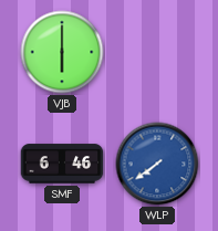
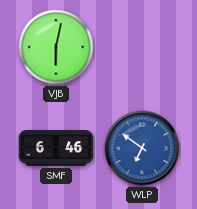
VJB: 6:00 -> 6:02 (56, 47)
WLP: 7:39 -> 6:51 (142, 148)
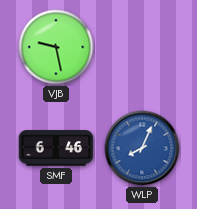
VJB: 6:02 -> 9:28 (56, 47)
WLP: 6:51 -> 8:04 (142, 148)
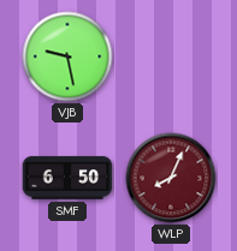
SMF: 6:46 -> 6:50 (67, 178)
WLP dial: blue -> burgundy (171, 178)
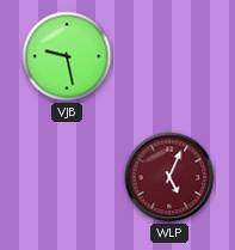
SMF: 6:50 -> none (67, 178)
WLP: 8:04 -> 5:04 (169, 177)
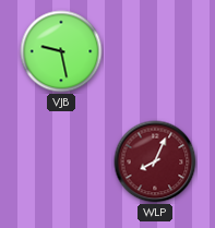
WLP: 5:04 -> 8:04 (155, 161)
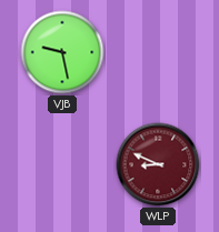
WLP: 8:04 -> 8:49 (158, 164)
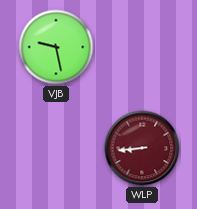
WLP: 8:49 -> 8:44 (142, 148)
